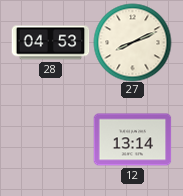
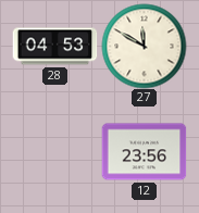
27: 8:11 -> 11:50 (144, 46)
12: 13:14 -> 23:56 (144, 152)
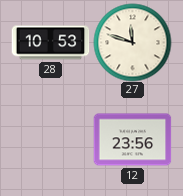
28: 04:53 -> 10:53 (50, 43)
27: 11:50 -> 11:48 (132, 42)
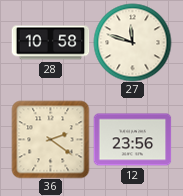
28: 10:53 -> 10:58 (50, 43)
36: none -> 2:21 (50, 139)
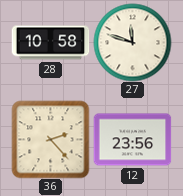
36: 2:21 -> 2:23 (50, 139)
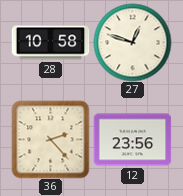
27: 11:48 -> 12:48 (132, 42)
